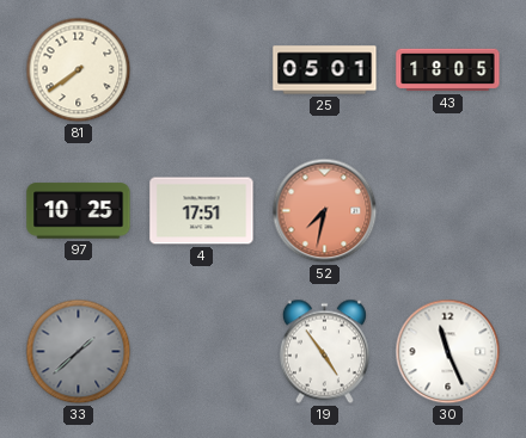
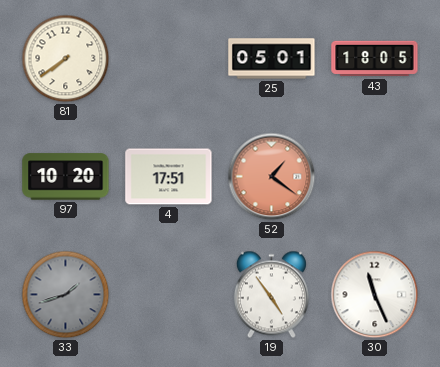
97: 10:25 -> 10:20 (66, 177)
52: 7:32 -> 1:21 (272, 177)
33: 1:38 -> 1:42 (66, 295)
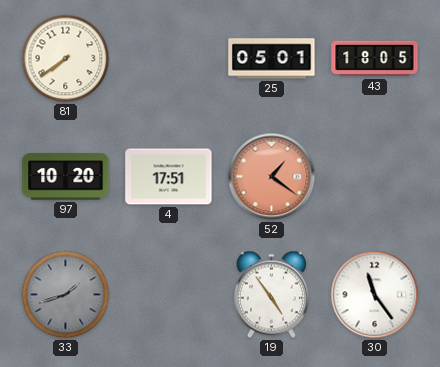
30: 11:26 -> 11:24 (375, 295)
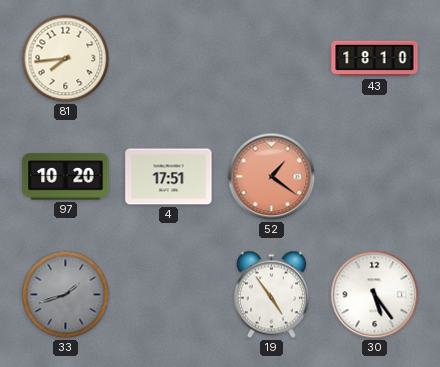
81: 7:39 -> 7:44 (66, 59)
25: 05:01 -> none (272, 59)
43: 18:05 -> 18:10 (375, 59)
30: 11:24 -> 5:24 (375, 295)
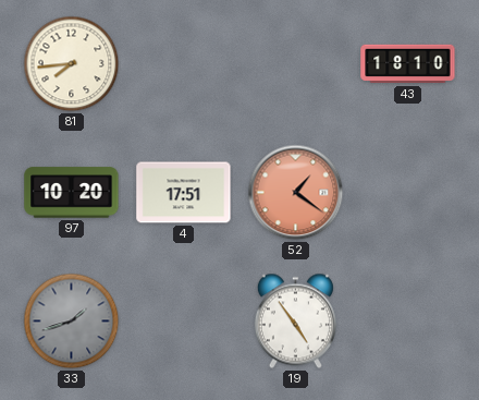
30: 5:24 -> none (375, 295)
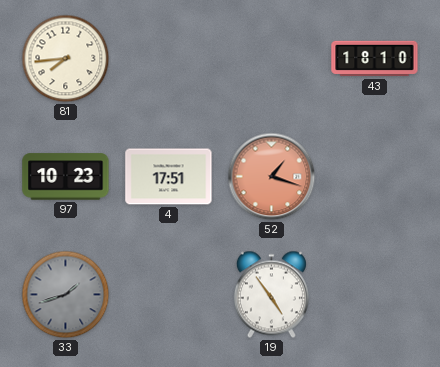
97: 10:20 -> 10:23 (66, 177)
52: 1:21 -> 1:18 (272, 177)
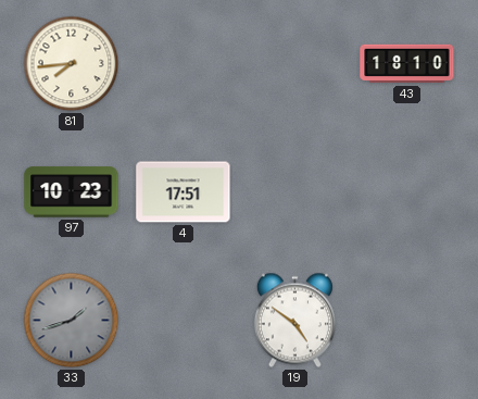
52: 1:18 -> none (272, 177)
19: 4:54 -> 4:51 (294, 321)
